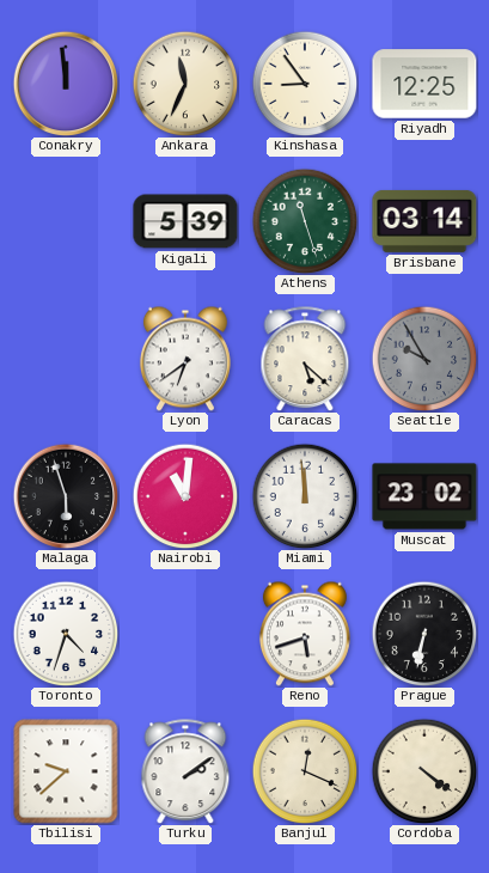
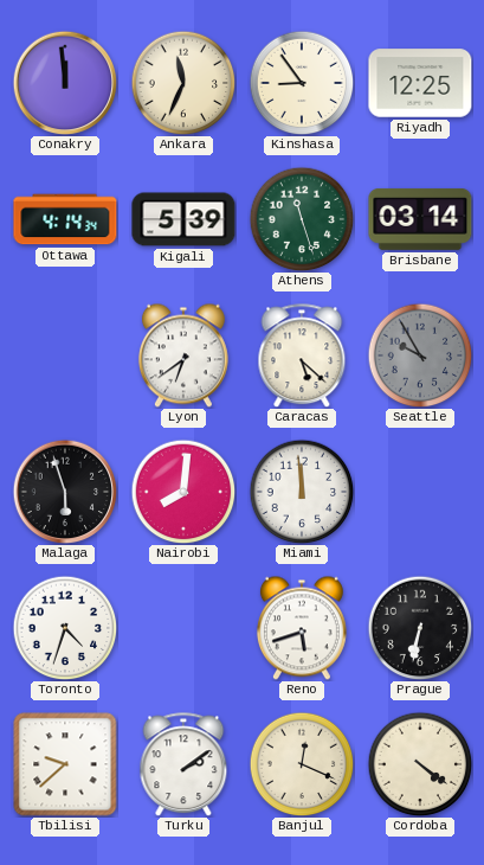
Ottawa: none -> 4:14 (65, 219)
Nairobi: 11:01 -> 8:01 (183, 492)
Muscat: 23:02 -> none (424, 496)
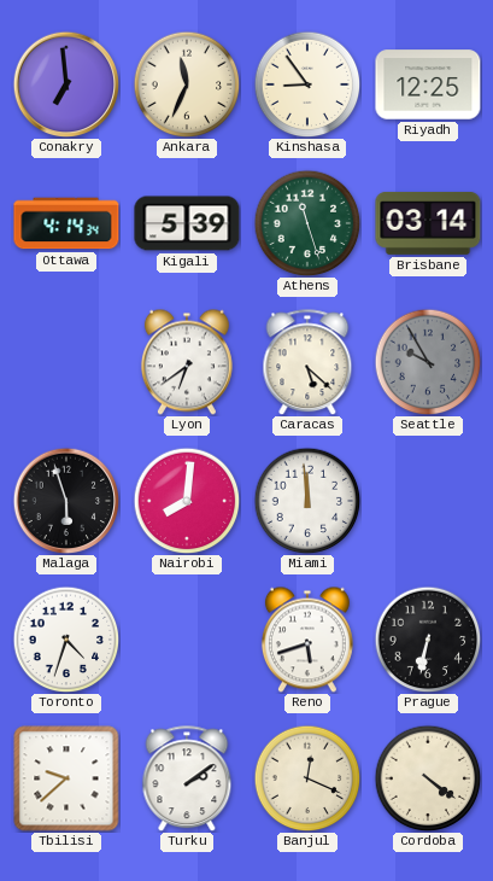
Conakry: 11:59 -> 6:59 (66, 84)
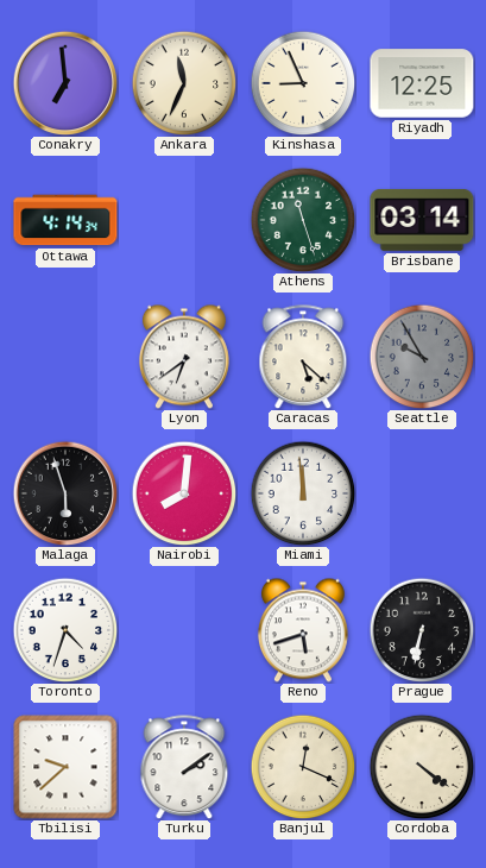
Kinshasa: 8:54 -> 8:56 (303, 83)
Kigali: 5:39 -> none (187, 223)
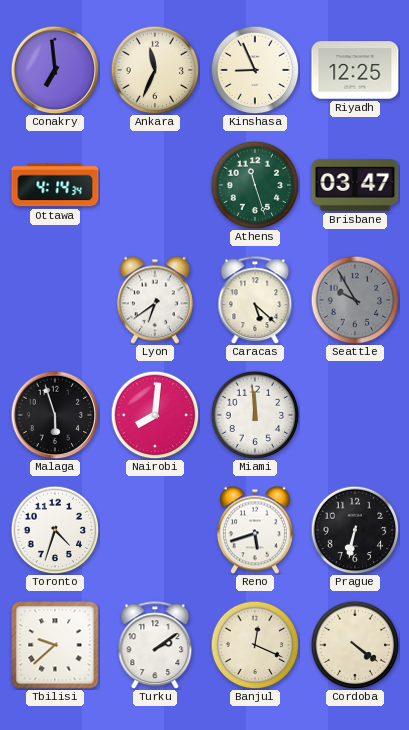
Brisbane: 03:14 -> 03:47 (355, 185)
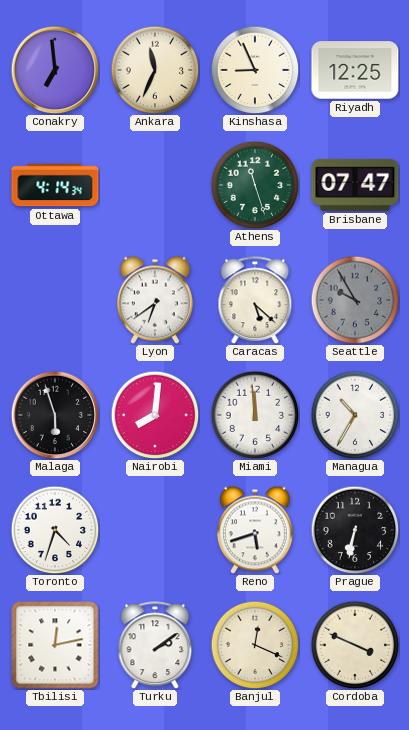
Brisbane: 03:47 -> 07:47 (355, 185)
Managua: none -> 10:35 (355, 415)
Tbilisi: 9:38 -> 12:13 (55, 645)
Cordoba: 4:21 -> 3:49 (355, 645)
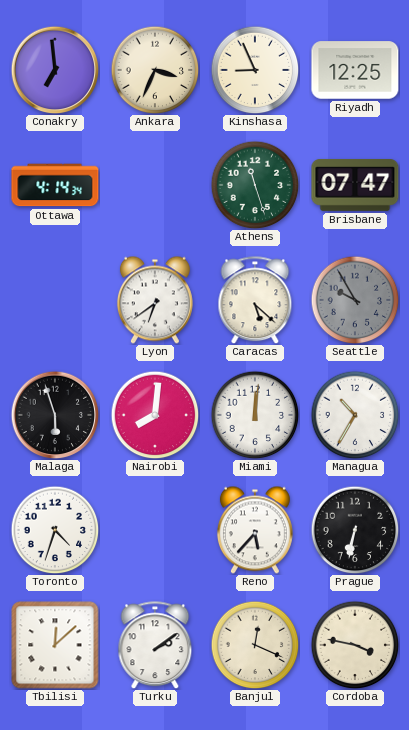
Ankara: 11:34 -> 3:34 (155, 70)
Miami: 11:59 -> 12:01 (255, 415)
Reno: 5:42 -> 5:37 (255, 530)
Tbilisi: 12:13 -> 12:08 (55, 645)
Cordoba: 3:49 -> 3:47 (355, 645)
